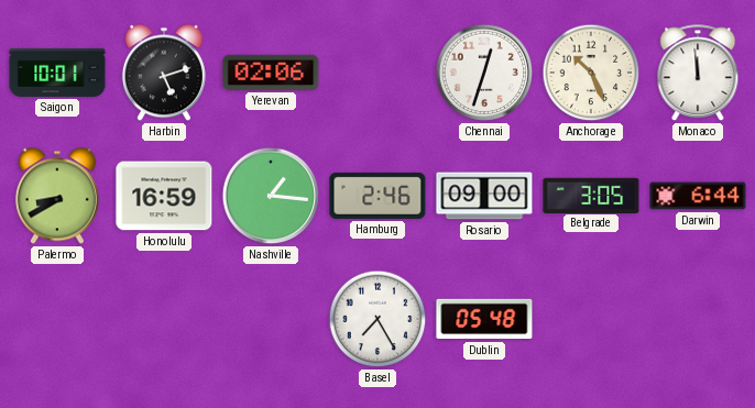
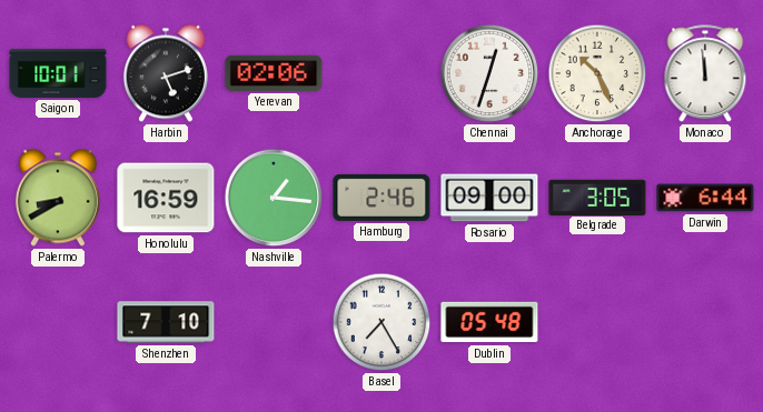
Shenzhen: none -> 7:10 (166, 322)
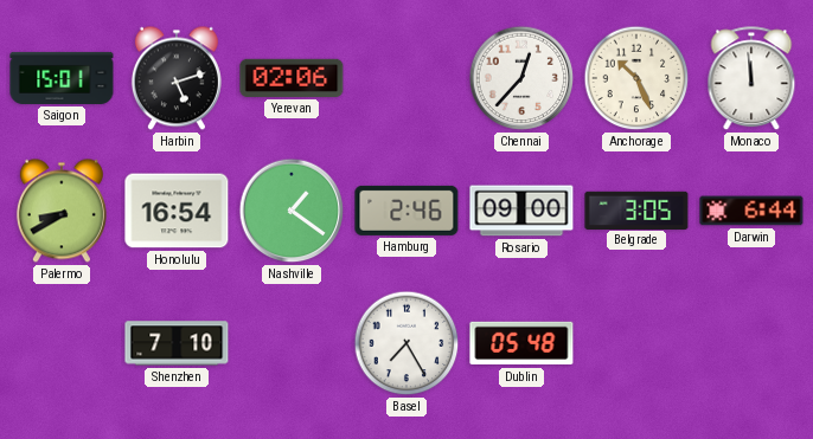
Saigon: 10:01 -> 15:01 (62, 78)
Chennai: 12:33 -> 12:37 (521, 78)
Honolulu: 16:59 -> 16:54 (177, 211)
Nashville: 1:16 -> 1:21 (292, 211)
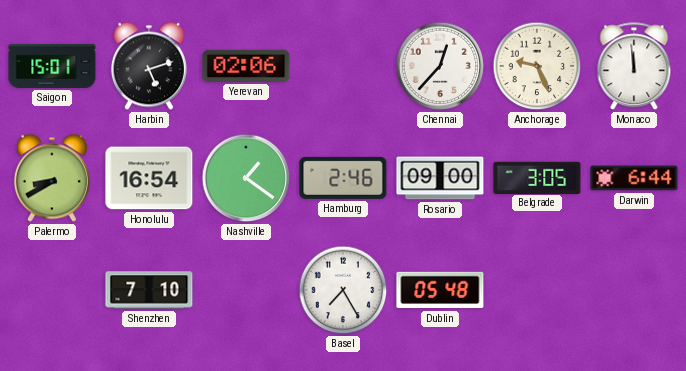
Anchorage: 10:26 -> 9:26 (537, 66)
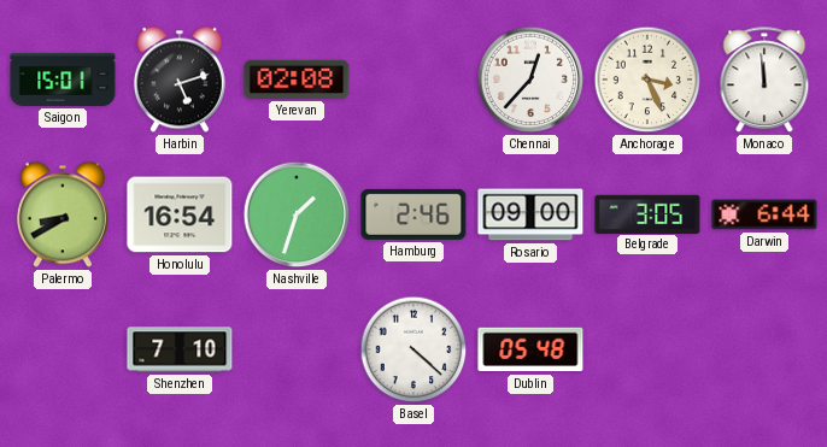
Yerevan: 02:06 -> 02:08 (297, 80)
Anchorage: 9:26 -> 3:26 (647, 80)
Nashville: 1:21 -> 1:33 (297, 214)
Basel: 7:25 -> 4:22 (413, 349)
